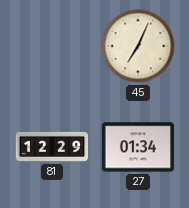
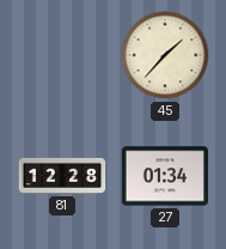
45: 7:04 -> 1:37 (165, 55)
81: 12:29 -> 12:28 (62, 176)
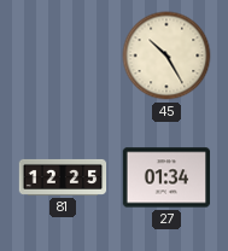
45: 1:37 -> 10:25 (166, 56)
81: 12:28 -> 12:25 (63, 177)
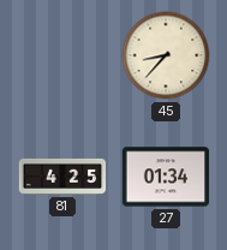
45: 10:25 -> 8:37 (166, 55)
81: 12:25 -> 4:25 (62, 177)
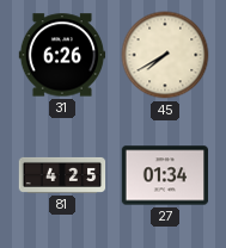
31: none -> 6:26 (62, 55)
45: 8:37 -> 7:40 (165, 55)
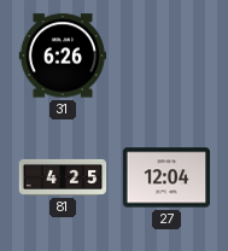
45: 7:40 -> none (165, 55)
27: 01:34 -> 12:04 (166, 177)
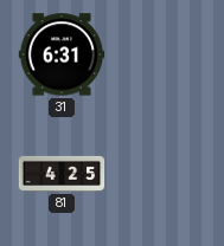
31: 6:26 -> 6:31 (62, 54)
27: 12:04 -> none (166, 177)
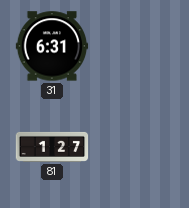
81: 4:25 -> 1:27 (52, 147)
